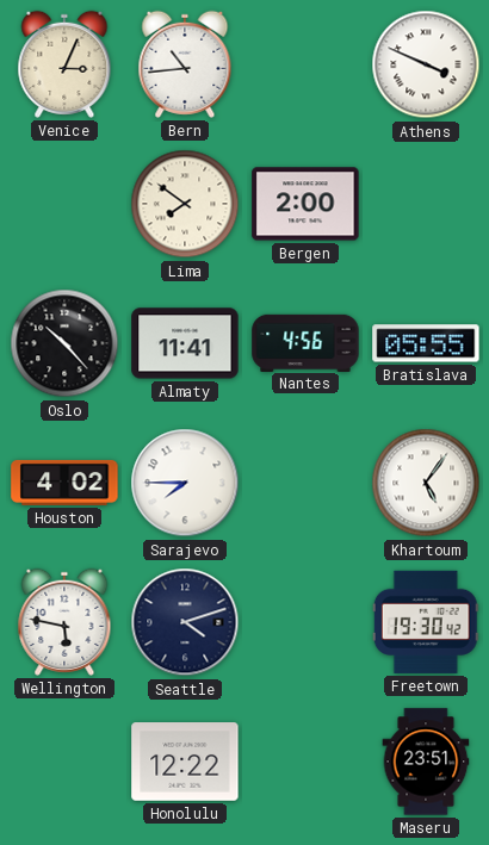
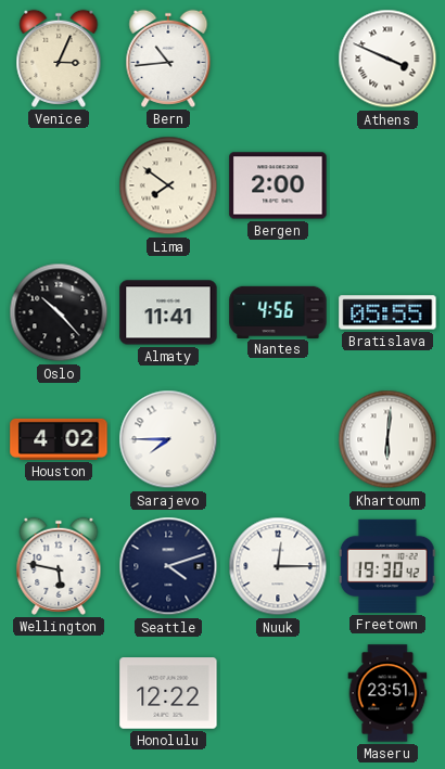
Khartoum: 5:06 -> 6:01 (387, 439)
Nuuk: none -> 12:15 (278, 566)
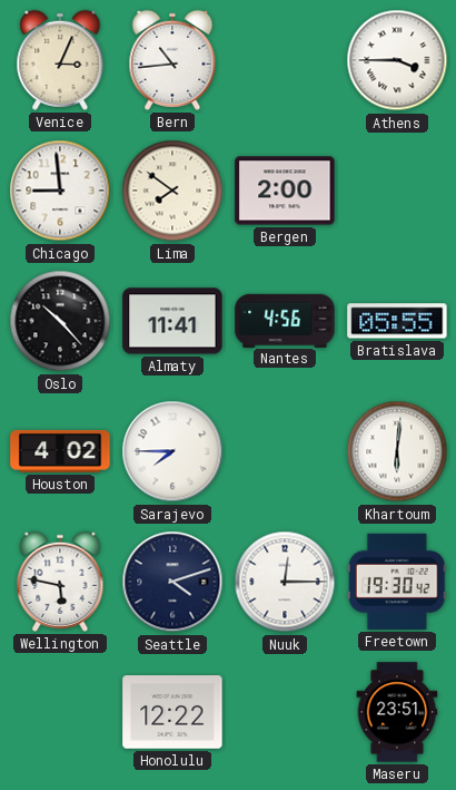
Athens: 3:49 -> 3:45 (397, 60)
Chicago: none -> 8:59 (60, 191)
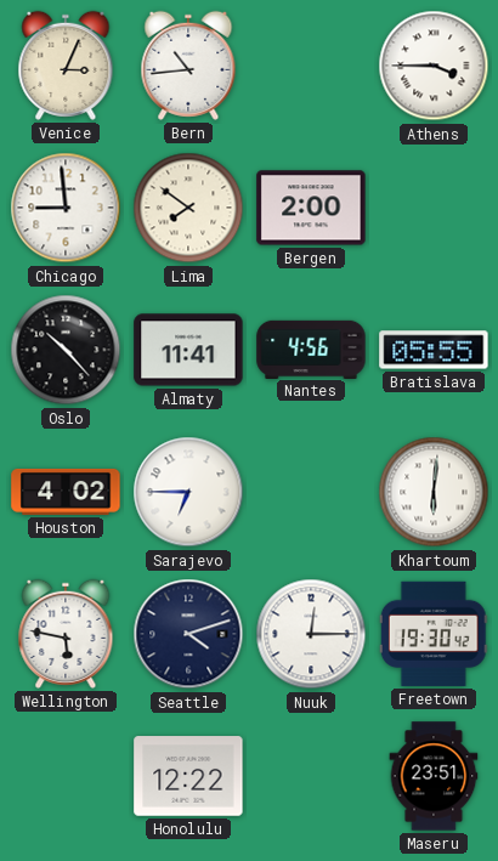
Sarajevo: 7:45 -> 6:45 (188, 492)
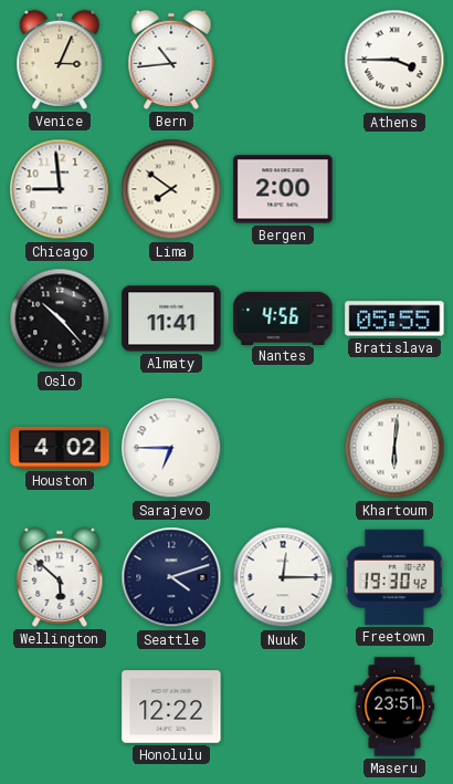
Wellington: 5:47 -> 5:52 (60, 577)
